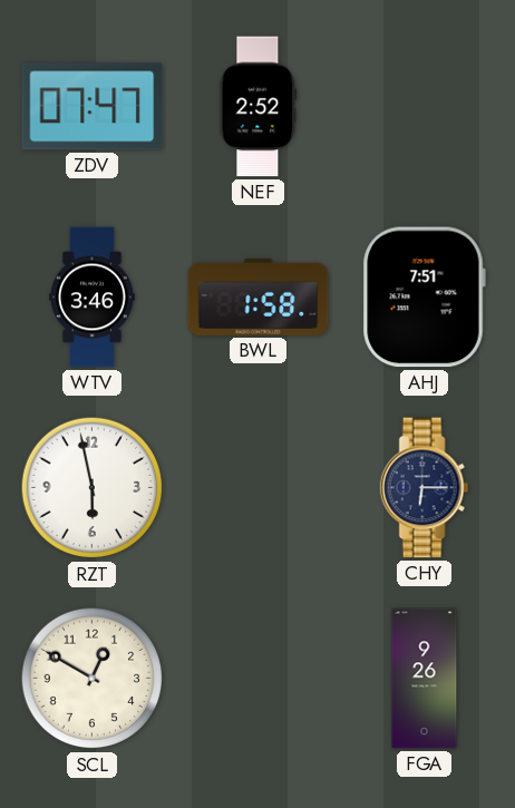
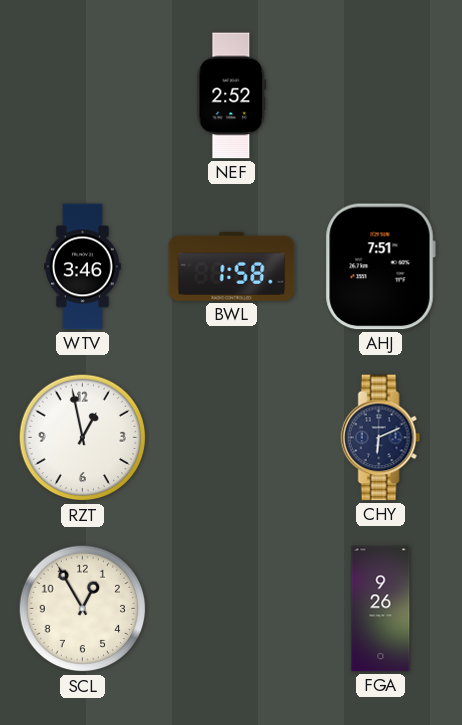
ZDV: 07:47 -> none (93, 107)
RZT: 5:58 -> 12:58 (83, 438)
CHY: 6:15 -> 6:11 (381, 438)
SCL: 12:50 -> 12:55 (83, 609)
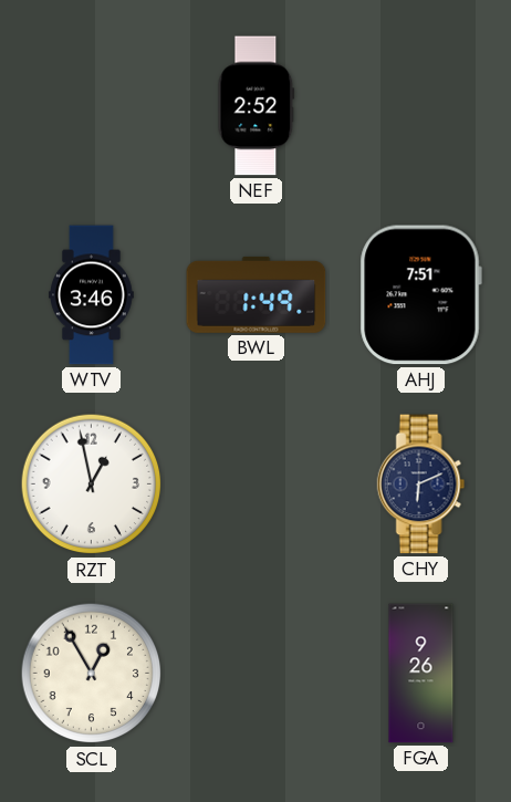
BWL: 1:58 -> 1:49 (257, 294)
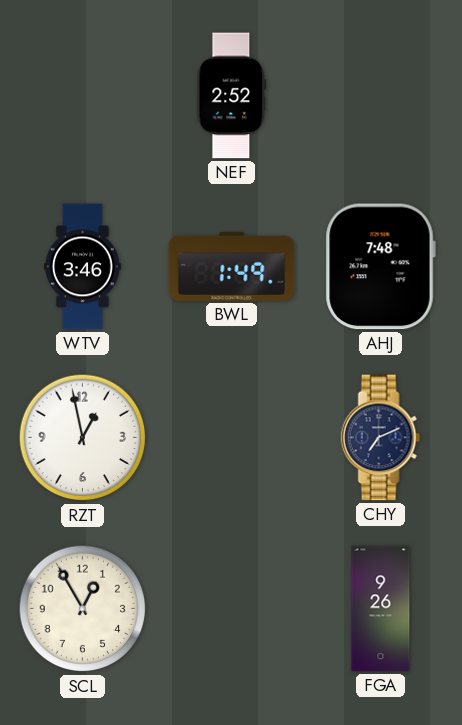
AHJ: 7:51 -> 7:48 (380, 267)
CHY: 6:11 -> 7:11 (381, 438)
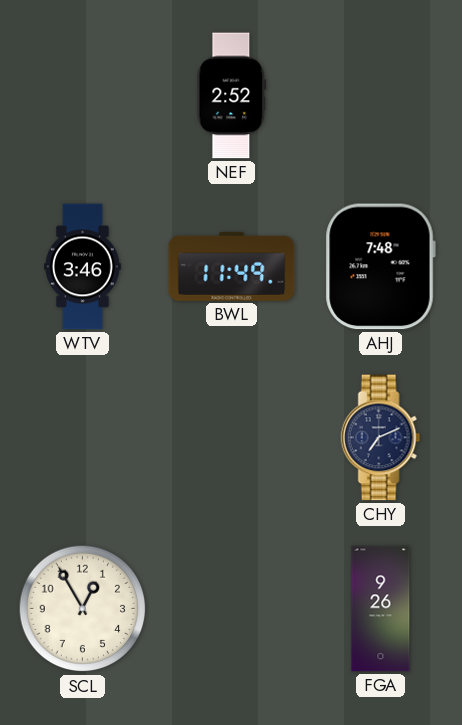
BWL: 1:49 -> 11:49 (232, 266)
RZT: 12:58 -> none (83, 438)
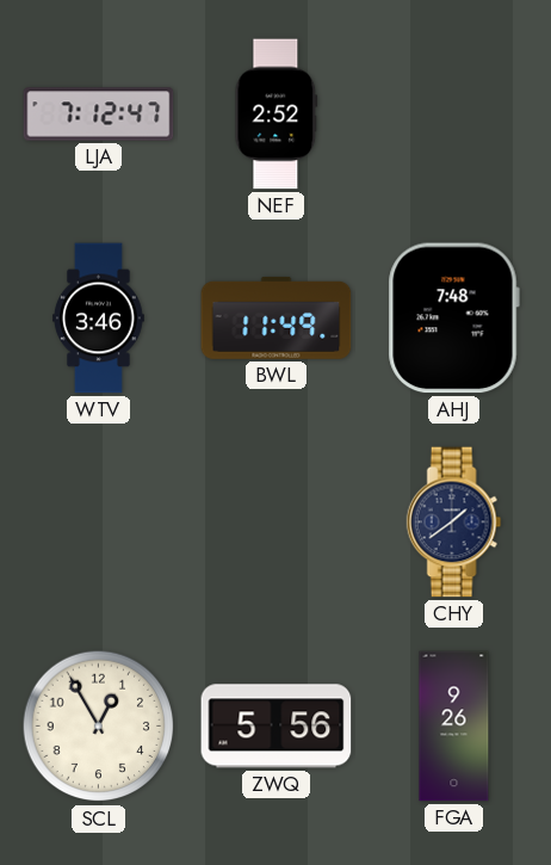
LJA: none -> 7:12 (99, 115)
CHY: 7:11 -> 1:39 (454, 523)
ZWQ: none -> 5:56 (277, 727)
